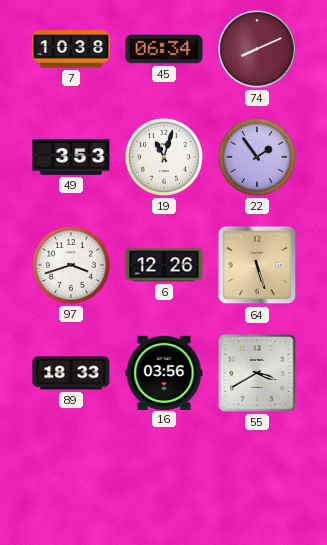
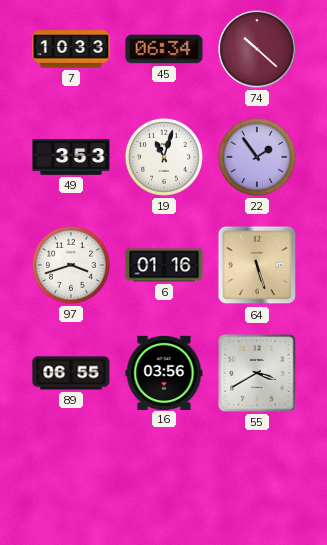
7: 10:38 -> 10:33 (71, 49)
74: 8:11 -> 10:22 (257, 49)
6: 12:26 -> 01:16 (164, 265)
89: 18:33 -> 06:55 (71, 373)
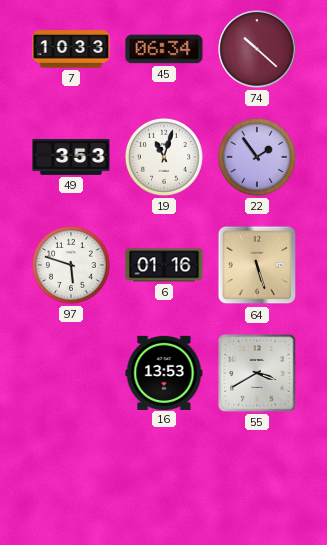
97: 3:42 -> 5:48 (71, 265)
89: 06:55 -> none (71, 373)
16: 03:56 -> 13:53 (164, 372)
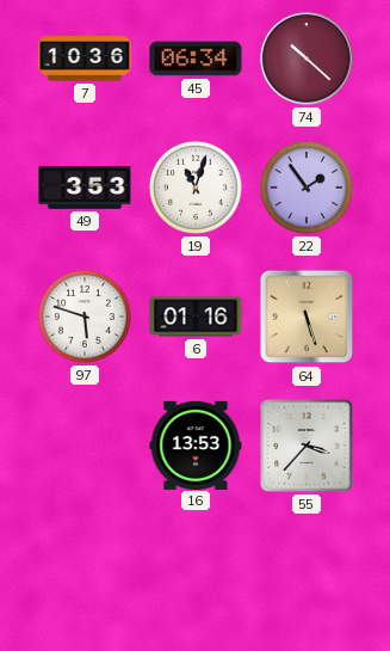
7: 10:33 -> 10:36 (85, 59)
55: 3:40 -> 3:37 (307, 446)
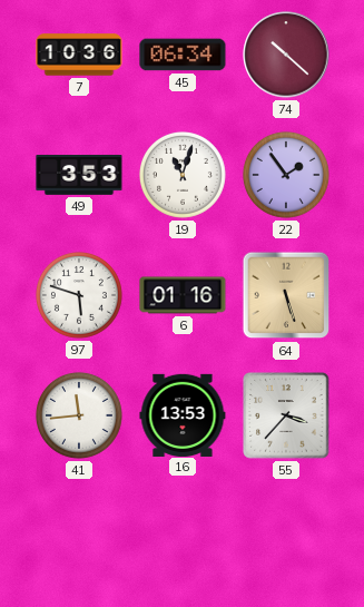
41: none -> 11:44 (79, 415)
